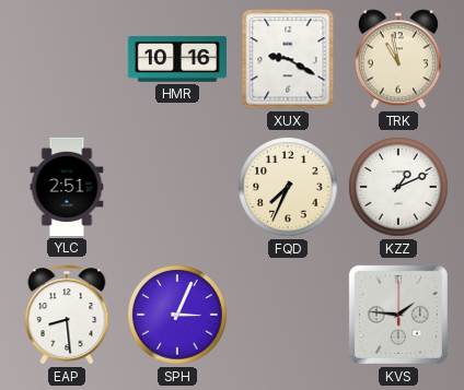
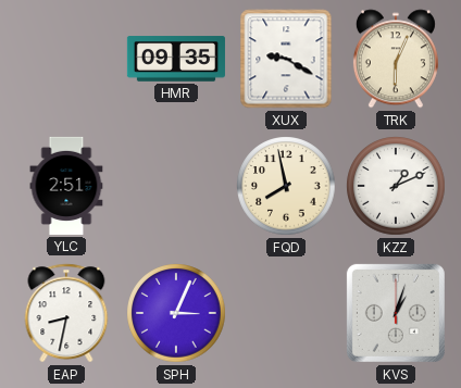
HMR: 10:16 -> 09:35 (176, 59)
TRK: 10:58 -> 6:04 (396, 59)
FQD: 7:34 -> 7:58 (286, 186)
EAP: 8:29 -> 8:32 (66, 313)
KVS: 1:46 -> 1:03 (396, 313)
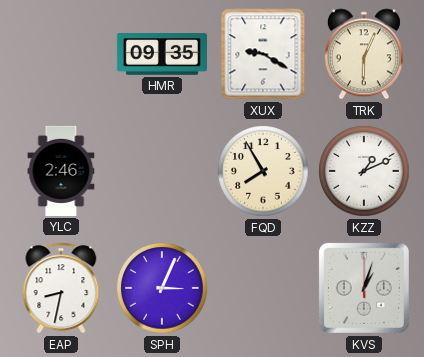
YLC: 2:51 -> 2:46 (61, 171)
FQD: 7:58 -> 7:55 (263, 171)
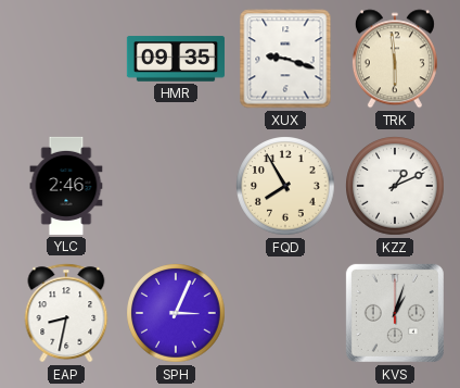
XUX: 9:20 -> 9:18 (285, 59)
TRK: 6:04 -> 5:59 (395, 59)
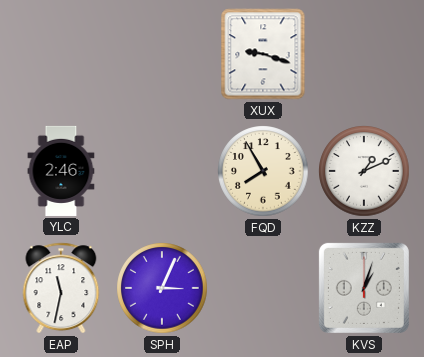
HMR: 09:35 -> none (176, 59)
TRK: 5:59 -> none (395, 59)
EAP: 8:32 -> 11:32 (61, 288)
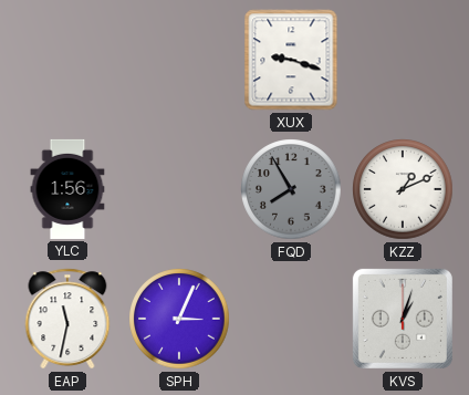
YLC: 2:46 -> 1:56 (67, 189)
FQD dial: cream -> grey (291, 189)
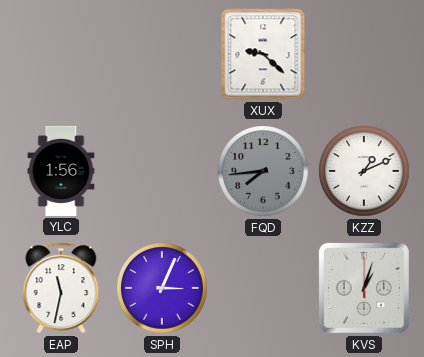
XUX: 9:18 -> 9:22 (263, 54)
FQD: 7:55 -> 7:44 (263, 171)
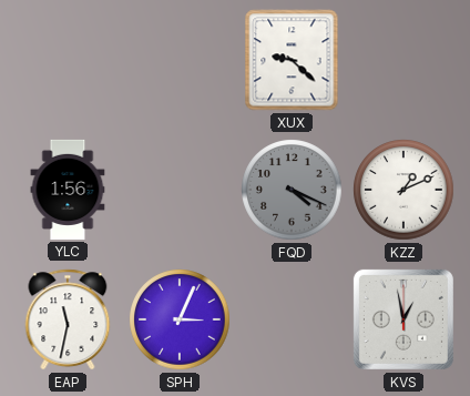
FQD: 7:44 -> 4:19 (292, 190)
KVS: 1:03 -> 12:58 (403, 319)
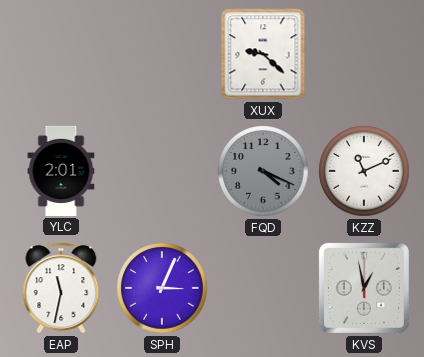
YLC: 1:56 -> 2:01 (61, 171)
KZZ: 1:11 -> 11:11 (364, 171)
